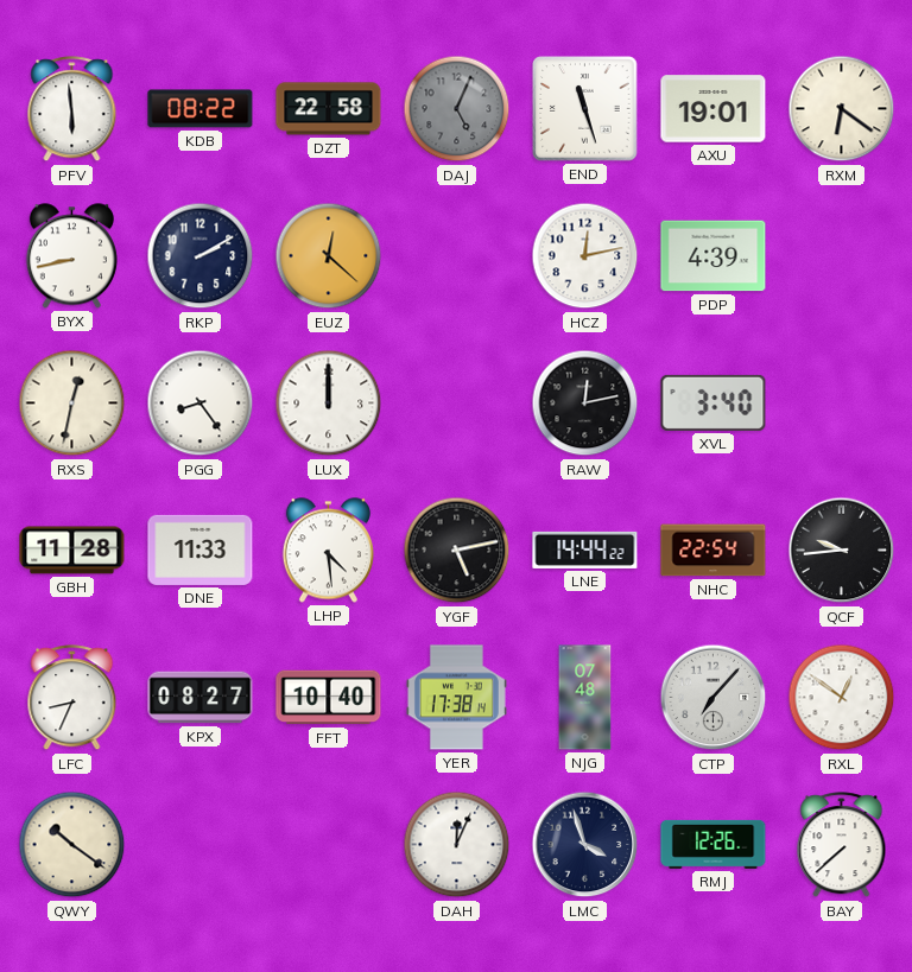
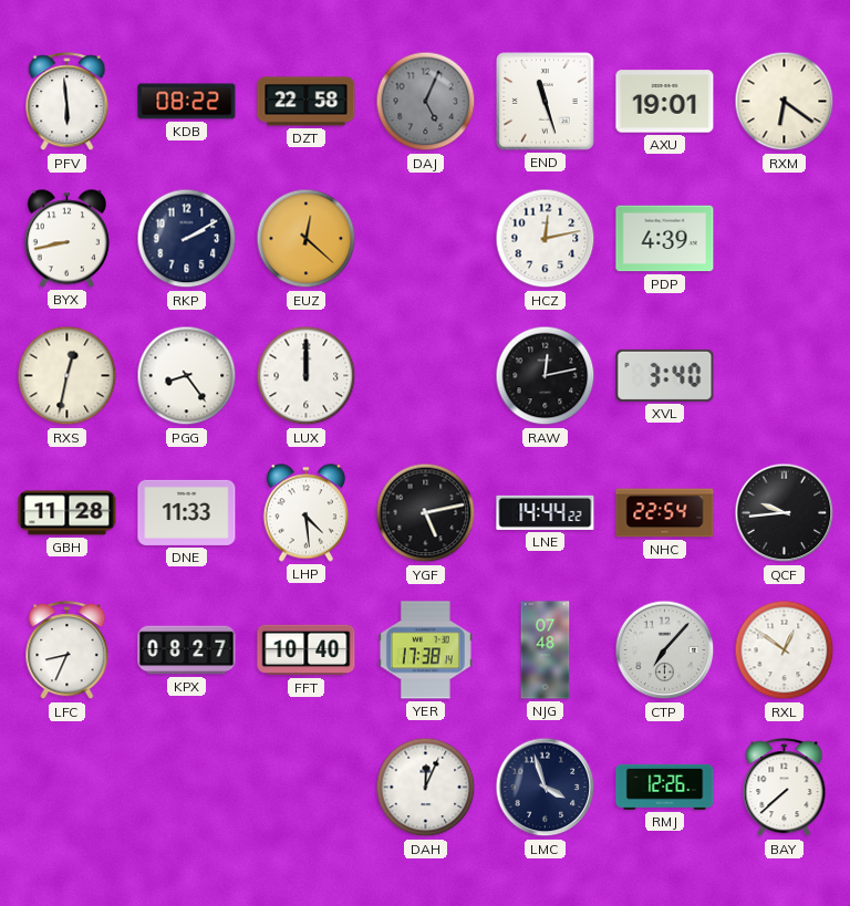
QWY: 10:21 -> none (72, 845)
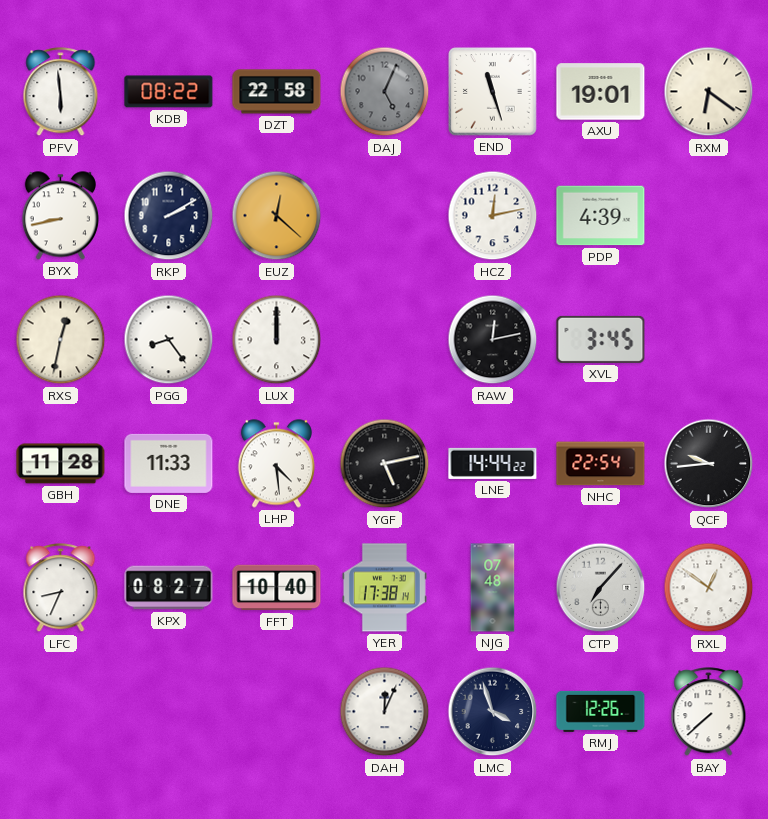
XVL: 3:40 -> 3:45 (601, 339)
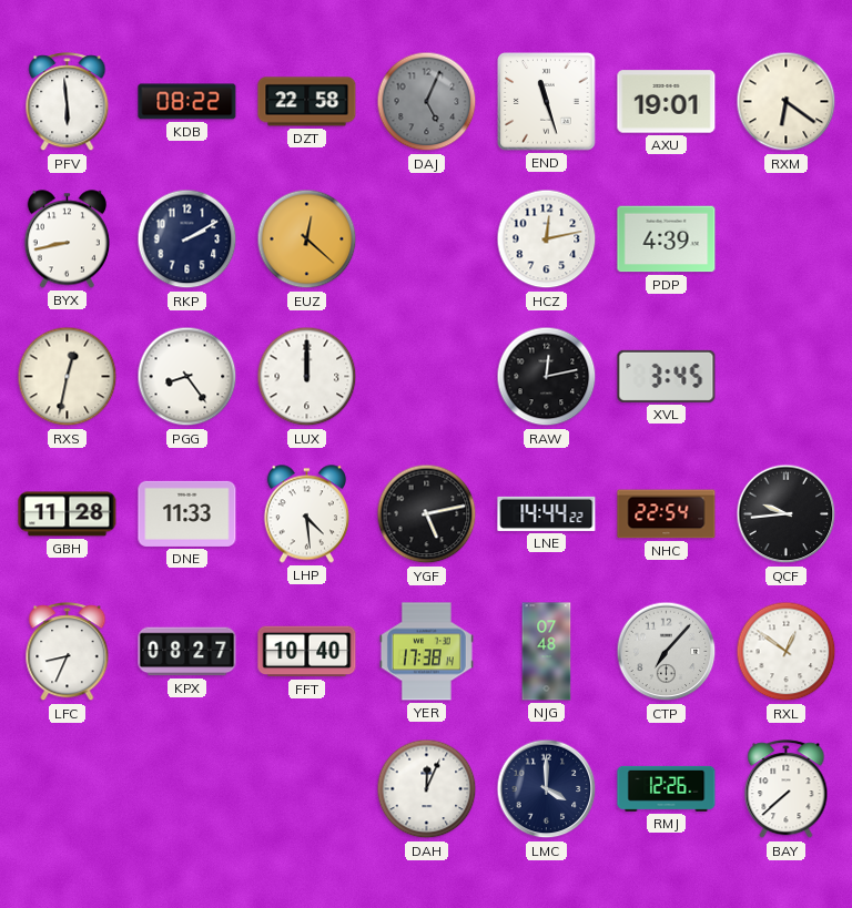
LMC: 3:57 -> 4:00 (547, 789)
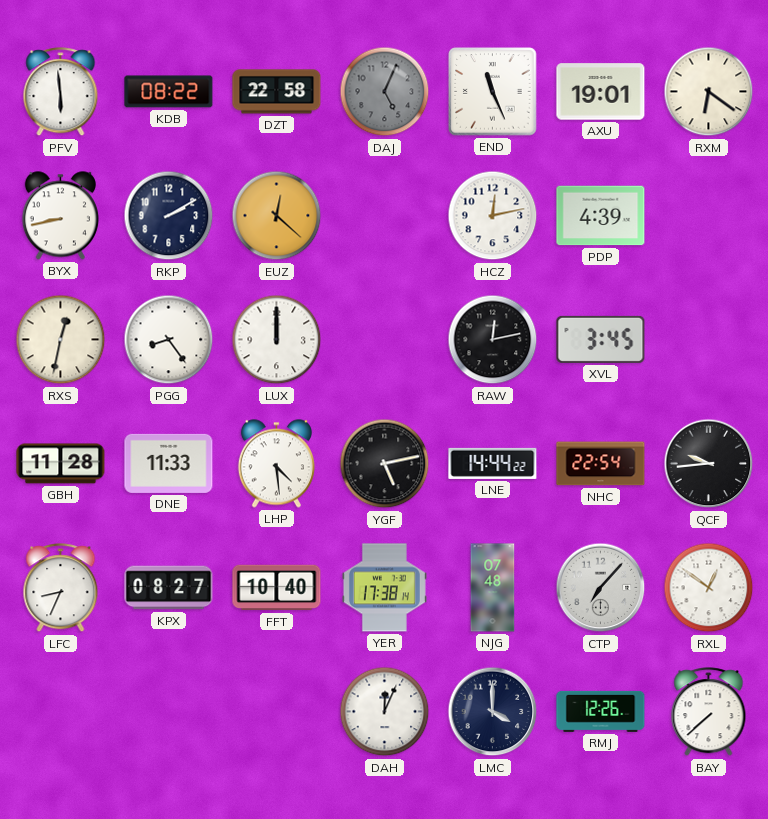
END: 11:27 -> 11:26 (493, 92)
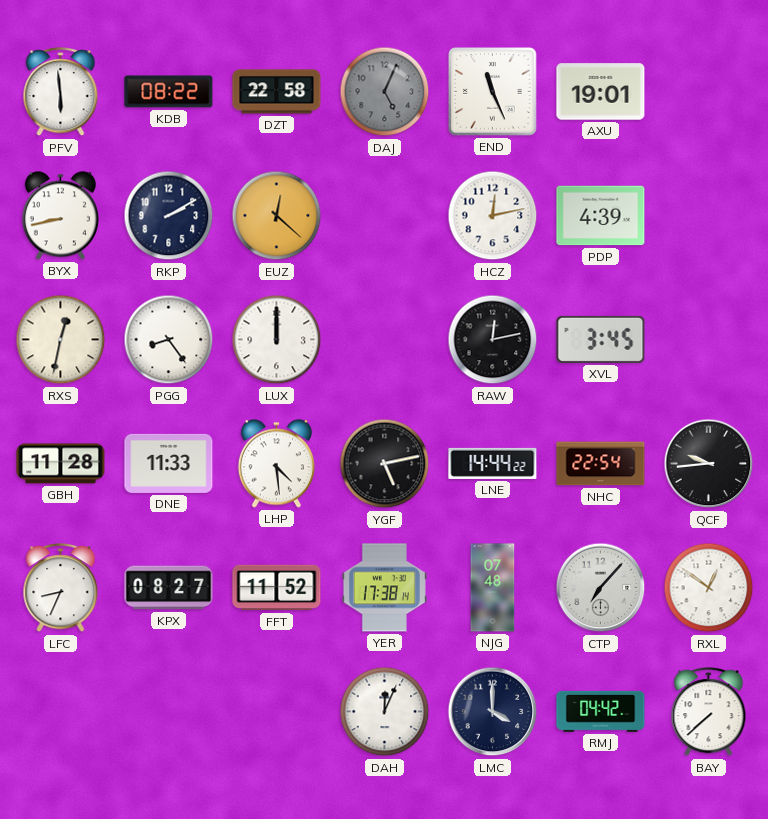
RXM: 6:21 -> none (709, 92)
FFT: 10:40 -> 11:52 (277, 588)
RMJ: 12:26 -> 04:42 (601, 711)
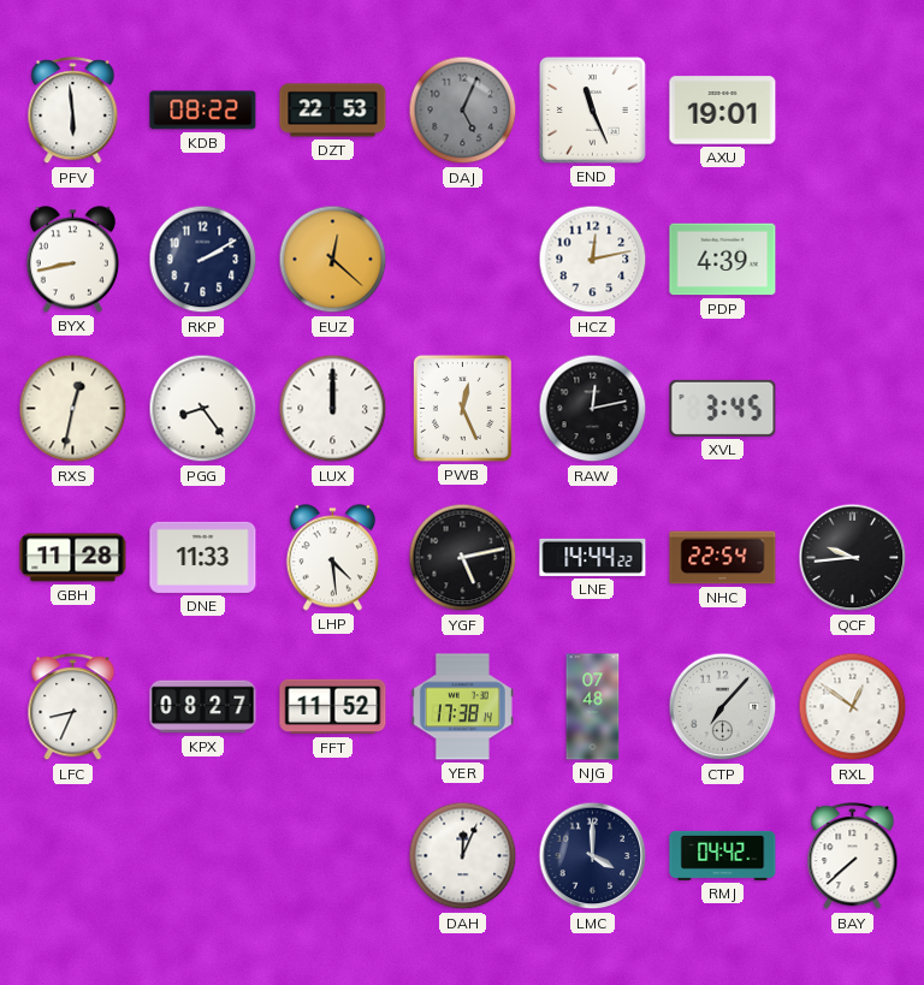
DZT: 22:58 -> 22:53 (333, 111)
PWB: none -> 12:26 (462, 408)
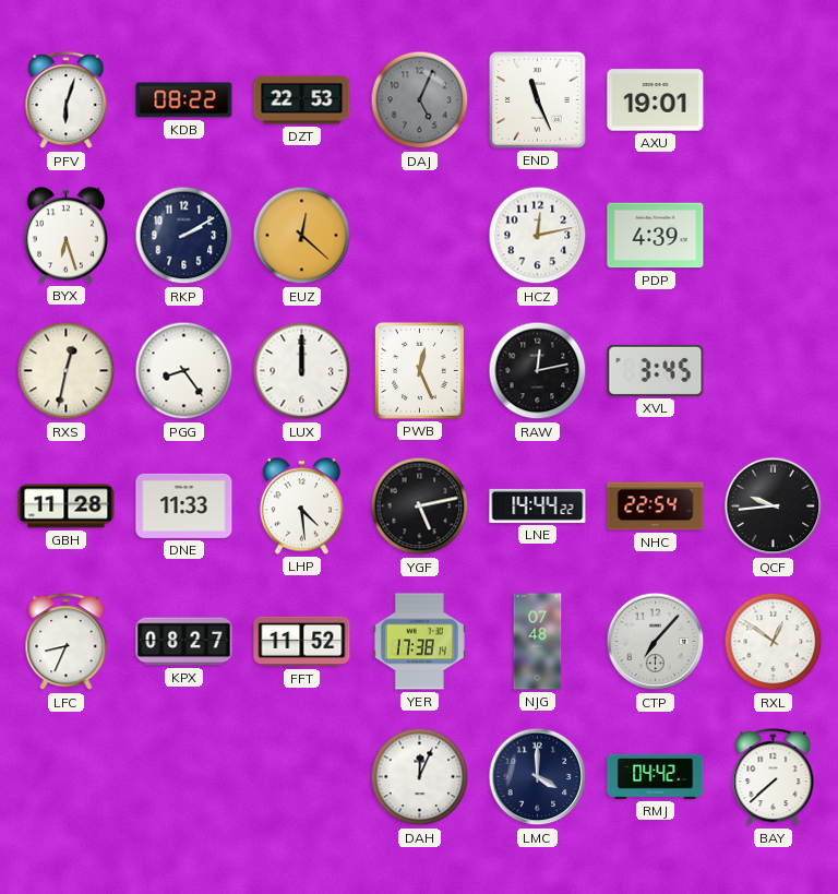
PFV: 5:59 -> 6:03 (67, 100)
BYX: 8:43 -> 6:27 (65, 236)
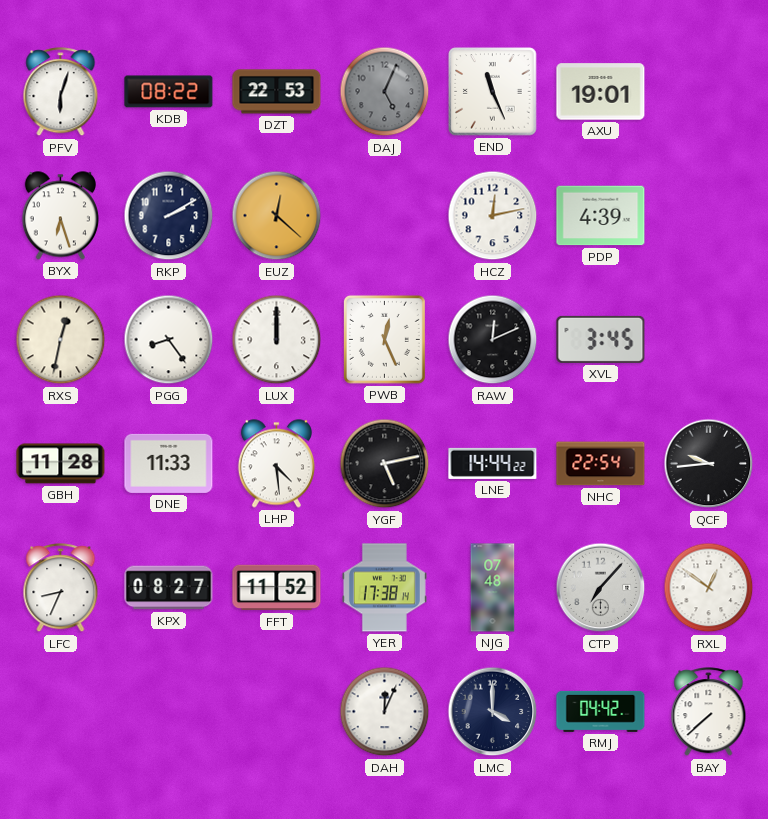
RAW: 12:13 -> 12:11 (493, 340)
